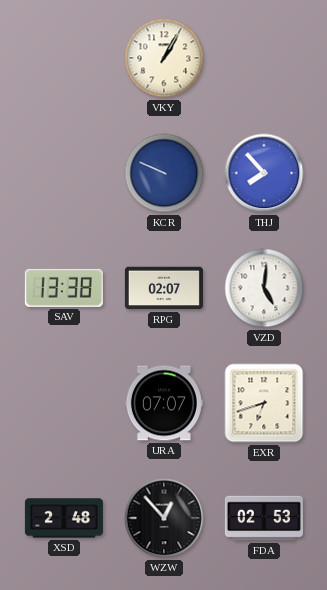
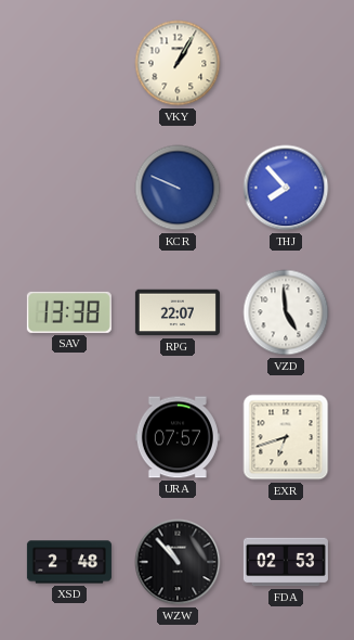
RPG: 02:07 -> 22:07 (178, 312)
VZD: 5:01 -> 4:59 (286, 312)
URA: 07:07 -> 07:57 (178, 437)
WZW: 12:53 -> 10:53 (178, 562)
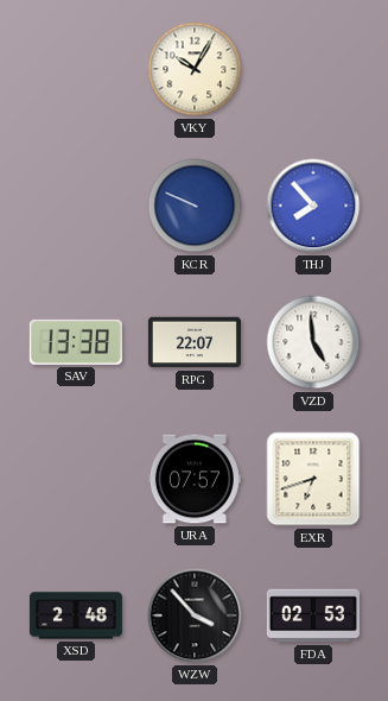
VKY: 1:05 -> 10:05 (195, 69)
WZW: 10:53 -> 3:53 (195, 615)
